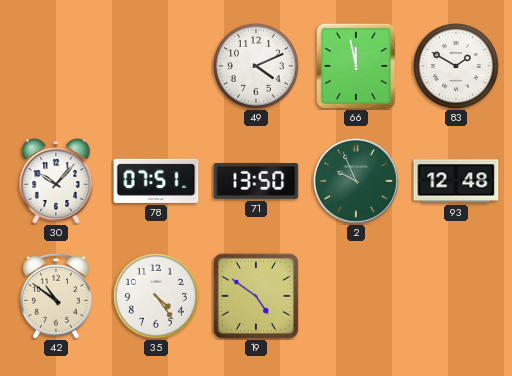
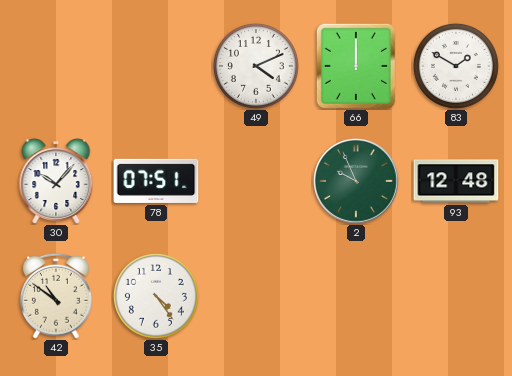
66: 11:58 -> 12:00 (356, 66)
71: 13:50 -> none (256, 181)
19: 4:51 -> none (255, 295)
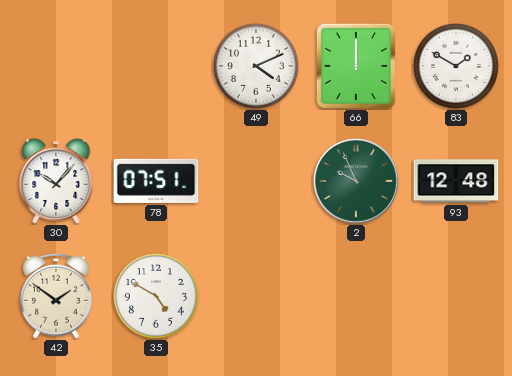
42: 10:51 -> 1:51 (56, 296)
35: 4:24 -> 4:50 (156, 296)
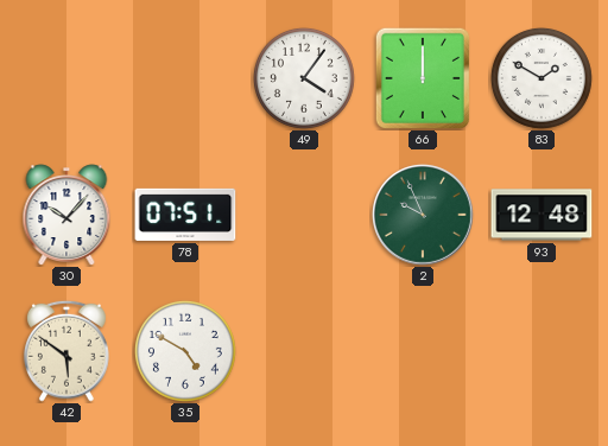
49: 4:11 -> 4:06 (304, 78)
42: 1:51 -> 5:51 (66, 351)
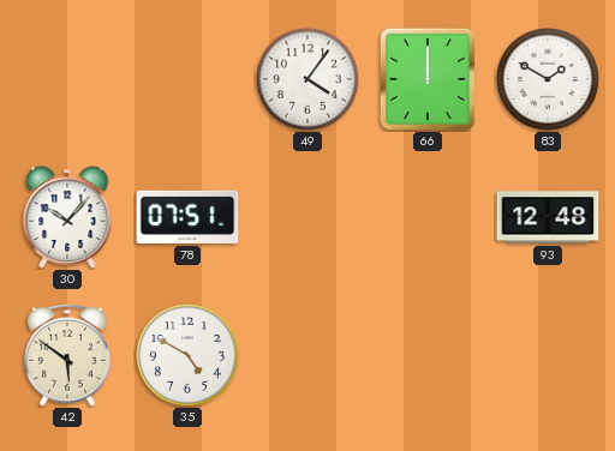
2: 9:56 -> none (424, 216)
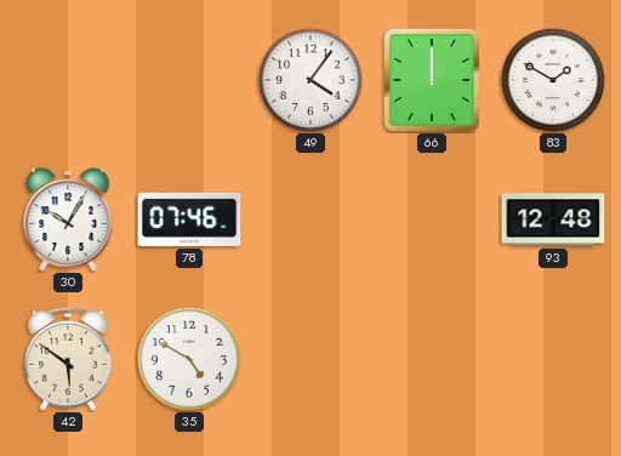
30: 10:07 -> 10:05 (68, 220)
78: 07:51 -> 07:46 (189, 220)
